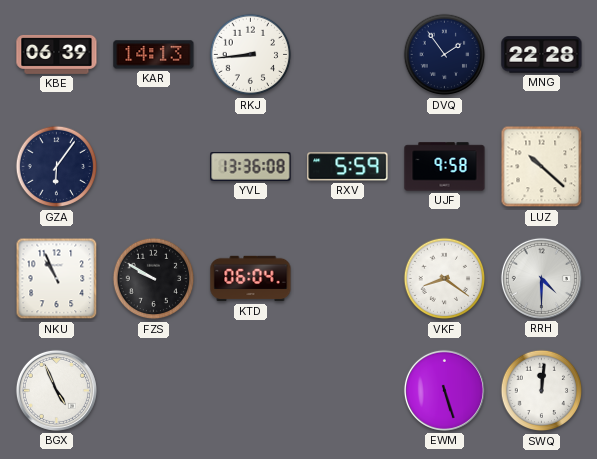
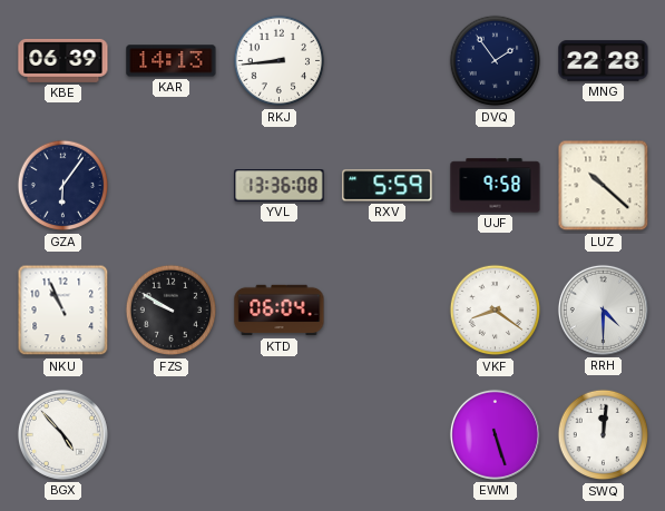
BGX: 4:56 -> 4:53 (62, 434)
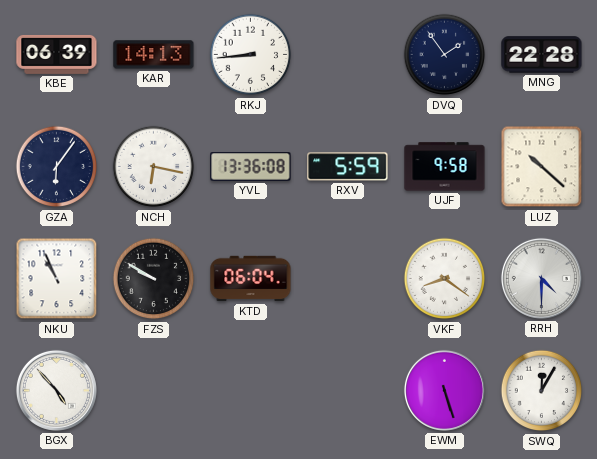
NCH: none -> 6:17 (154, 167)
SWQ: 12:01 -> 12:05 (542, 391)
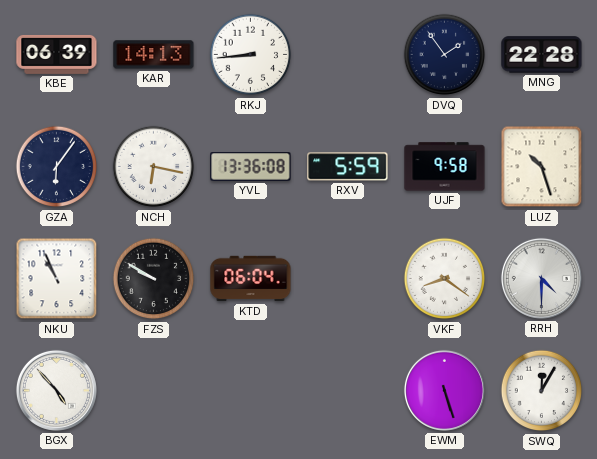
LUZ: 10:22 -> 10:27 (542, 167)
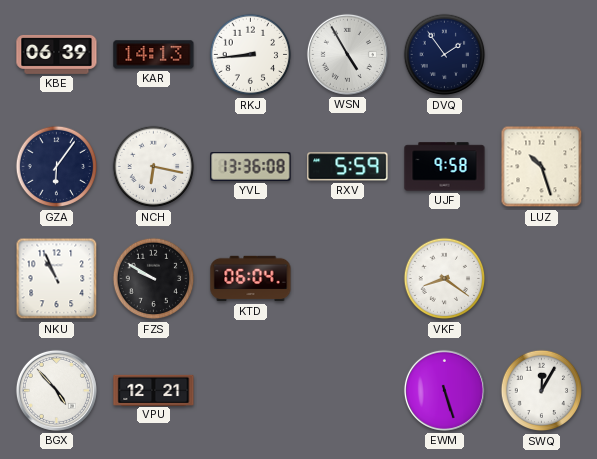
WSN: none -> 4:55 (347, 54)
MNG: 22:28 -> none (542, 55)
RRH: 4:30 -> none (541, 278)
VPU: none -> 12:21 (154, 390)
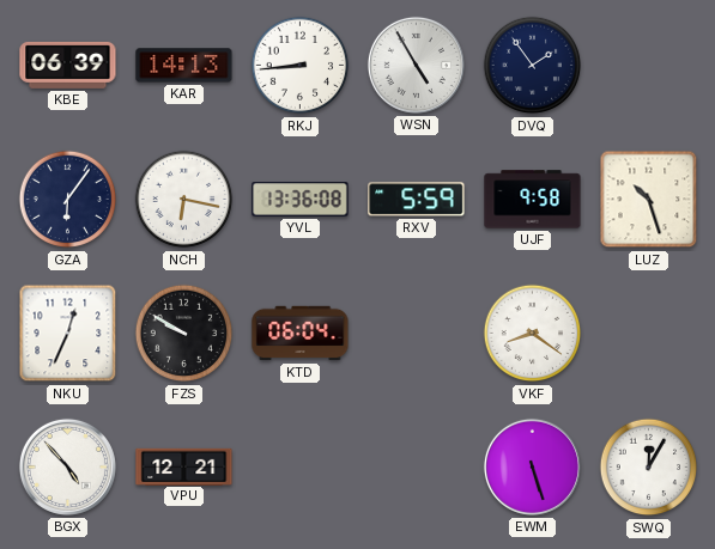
NKU: 10:56 -> 12:34 (68, 334)
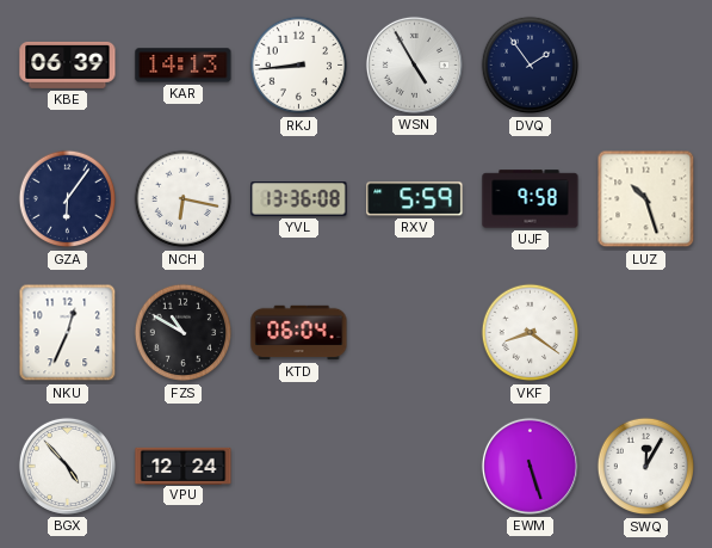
FZS: 9:50 -> 10:50 (184, 333)
VPU: 12:21 -> 12:24 (184, 466)
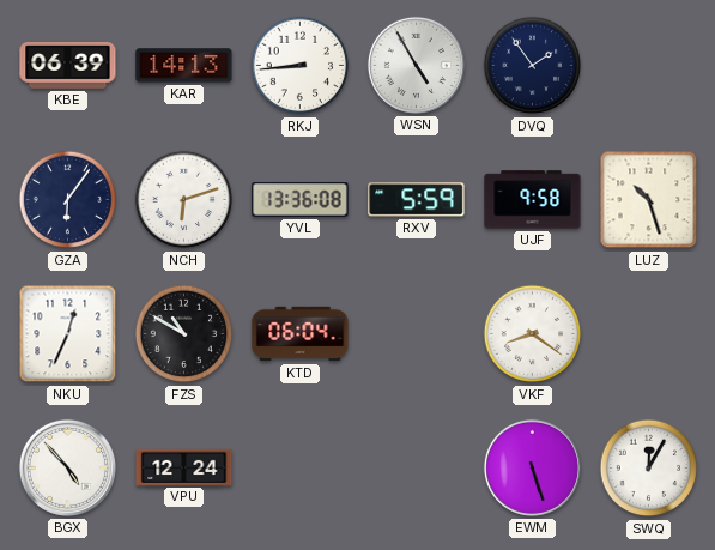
NCH: 6:17 -> 6:12 (184, 200)
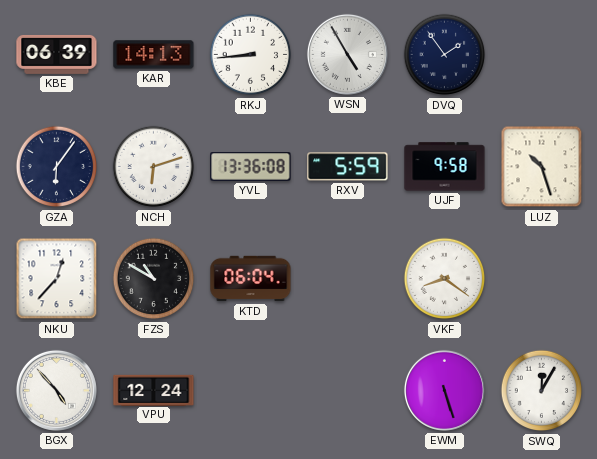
NKU: 12:34 -> 12:37 (57, 279)
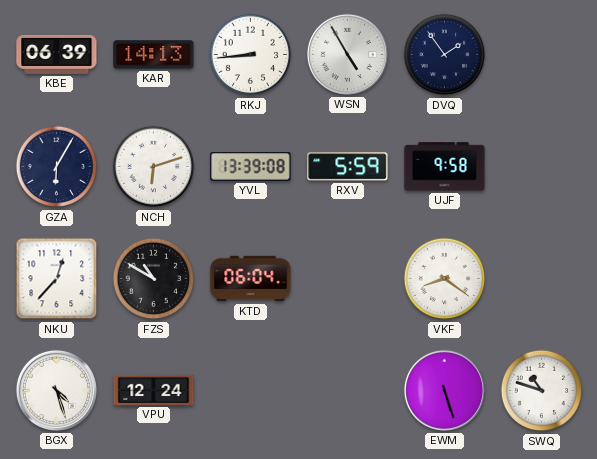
GZA: 6:06 -> 6:05 (57, 167)
YVL: 13:36 -> 13:39 (251, 167)
LUZ: 10:27 -> none (542, 167)
BGX: 4:53 -> 4:27 (56, 390)
SWQ: 12:05 -> 10:48 (542, 391)
